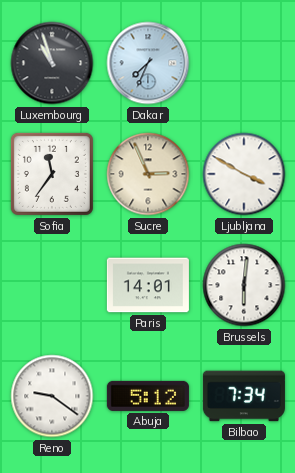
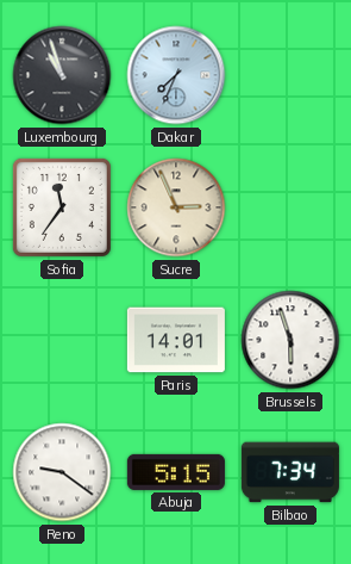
Ljubljana: 3:50 -> none (244, 174)
Brussels: 6:01 -> 5:57 (290, 340)
Abuja: 5:12 -> 5:15 (176, 472)
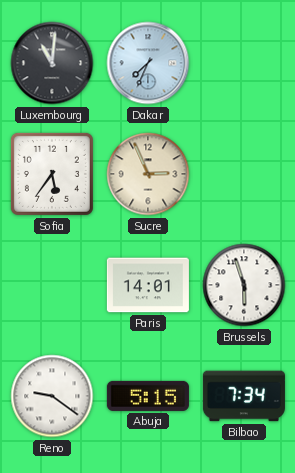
Luxembourg: 10:57 -> 11:01 (52, 63)
Sofia: 11:36 -> 5:36 (52, 174)
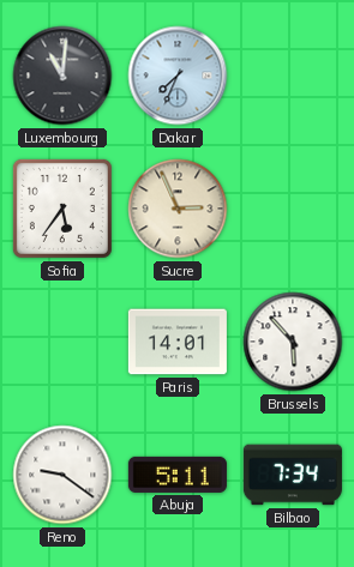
Brussels: 5:57 -> 5:53 (293, 342)
Abuja: 5:15 -> 5:11 (178, 475)
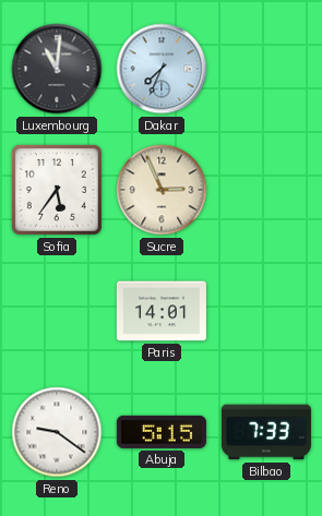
Brussels: 5:53 -> none (293, 342)
Abuja: 5:11 -> 5:15 (162, 432)
Bilbao: 7:34 -> 7:33 (266, 432)
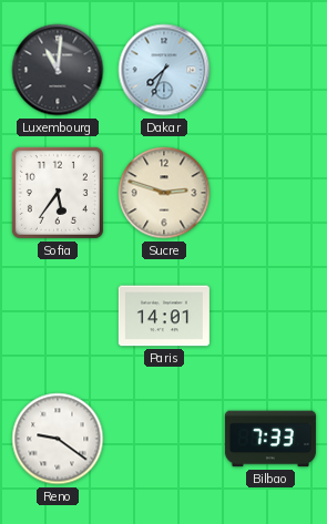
Sucre: 2:56 -> 2:48 (164, 193)
Abuja: 5:15 -> none (162, 432)
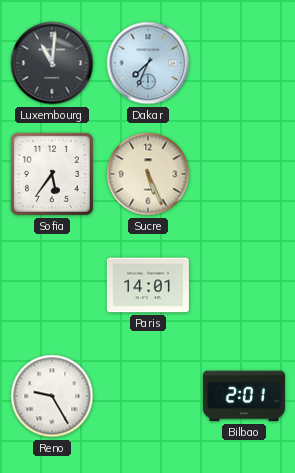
Sucre: 2:48 -> 5:26 (148, 174)
Reno: 9:21 -> 9:25 (52, 396)
Bilbao: 7:33 -> 2:01 (244, 396)
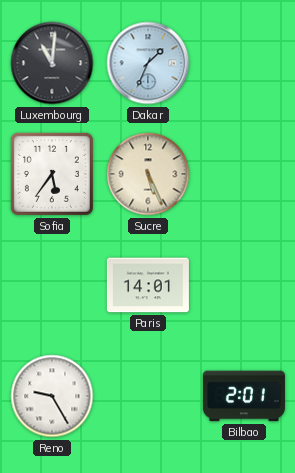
Dakar: 7:34 -> 1:34 (148, 63)
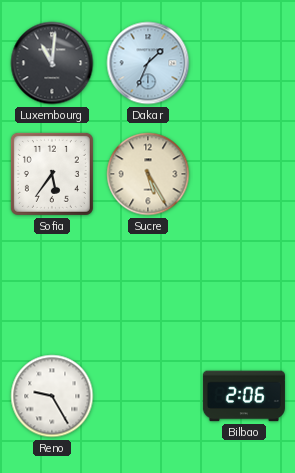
Sucre: 5:26 -> 5:25 (148, 174)
Paris: 14:01 -> none (148, 285)
Bilbao: 2:01 -> 2:06 (244, 396)
